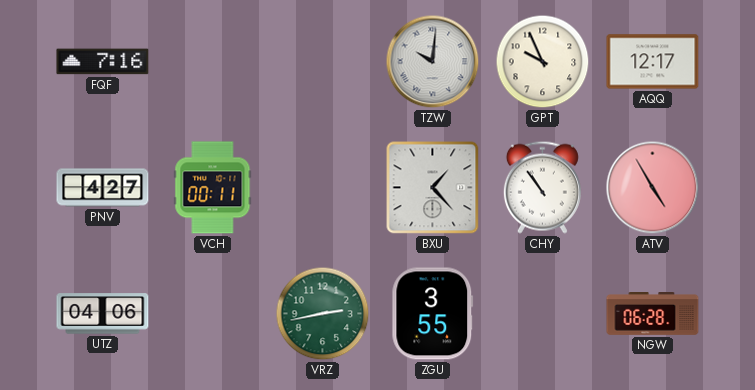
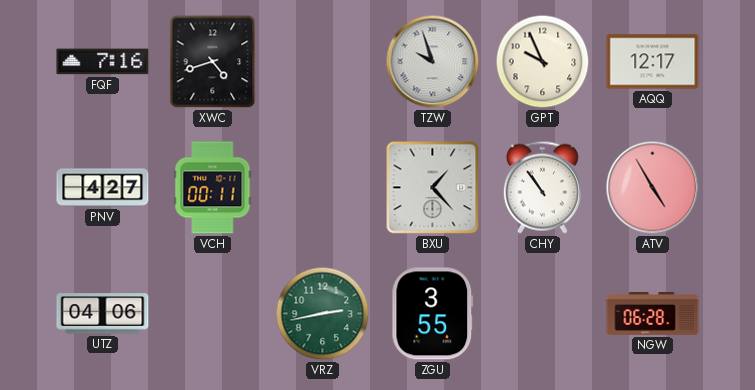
XWC: none -> 4:42 (213, 62)
TZW: 10:01 -> 9:57 (433, 62)
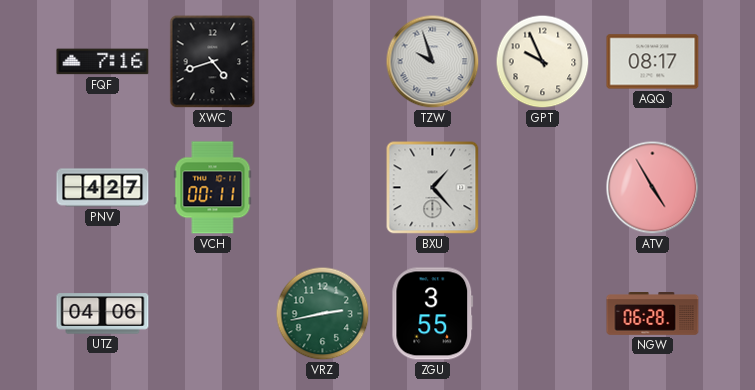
AQQ: 12:17 -> 08:17 (653, 62)
CHY: 10:54 -> none (542, 187)
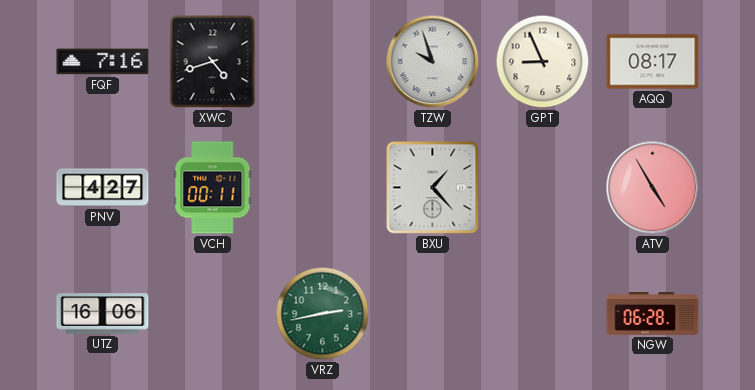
GPT: 9:56 -> 8:56 (543, 62)
UTZ: 04:06 -> 16:06 (103, 314)
ZGU: 3:55 -> none (433, 314)
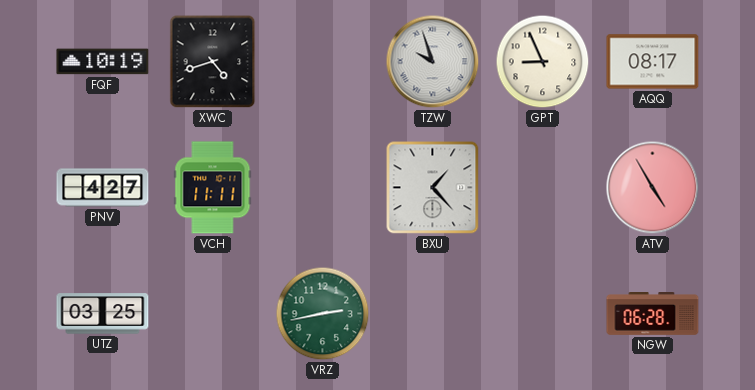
FQF: 7:16 -> 10:19 (103, 62)
VCH: 00:11 -> 11:11 (213, 188)
UTZ: 16:06 -> 03:25 (103, 314)
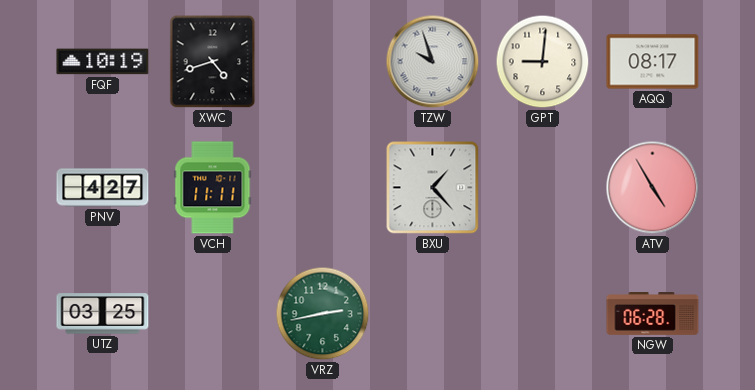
GPT: 8:56 -> 9:01 (543, 62)
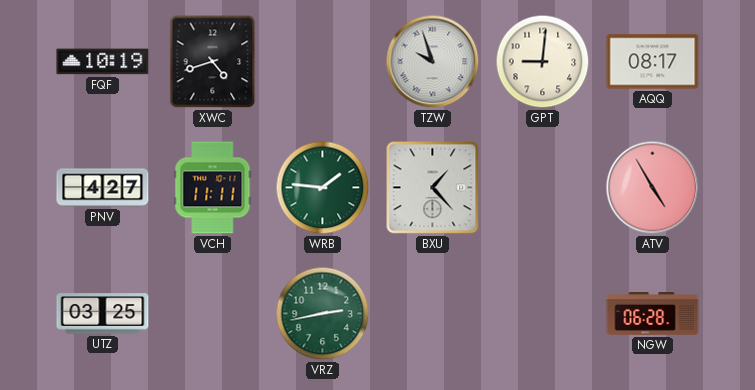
WRB: none -> 1:46 (323, 188)
